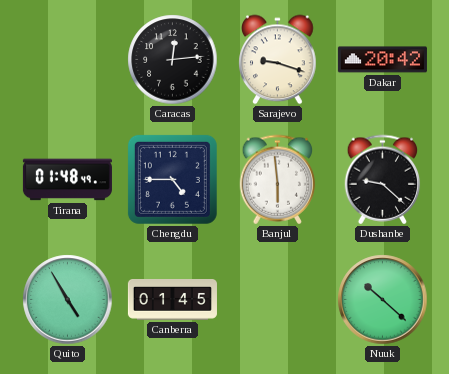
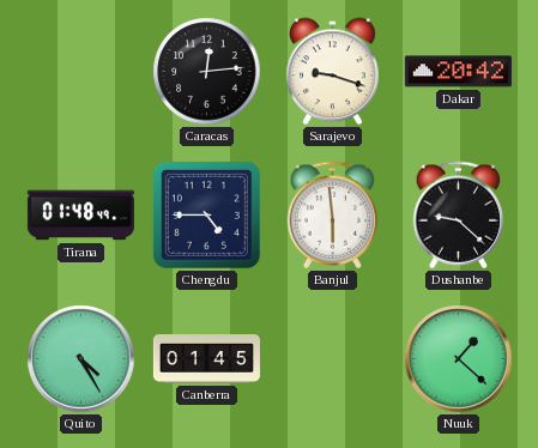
Quito: 4:55 -> 4:25 (81, 359)
Nuuk: 10:22 -> 1:22 (459, 359)
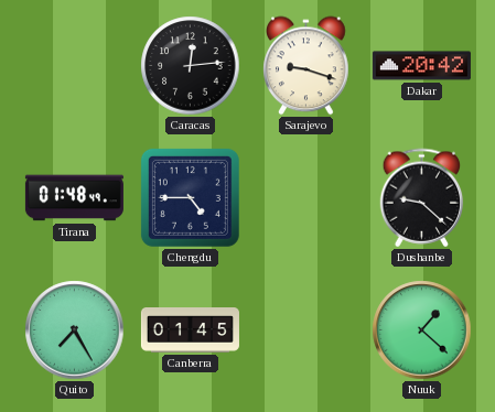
Banjul: 5:59 -> none (333, 216)
Quito: 4:25 -> 7:25 (75, 330)
